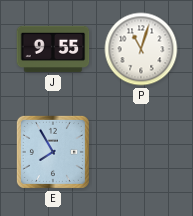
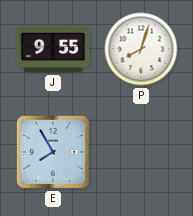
P: 11:03 -> 8:03 (141, 49)
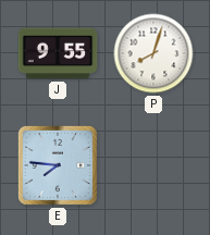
E: 7:55 -> 7:46 (58, 165)
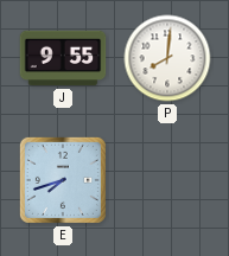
P: 8:03 -> 8:01 (167, 58)
E: 7:46 -> 7:42 (63, 180)
